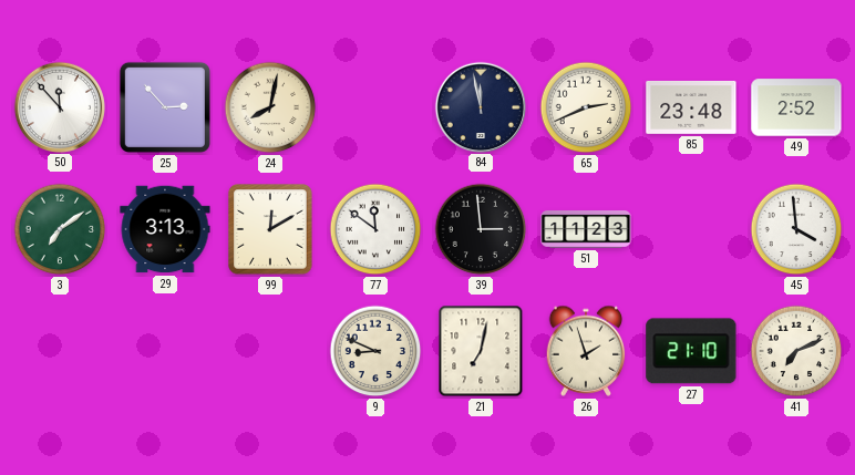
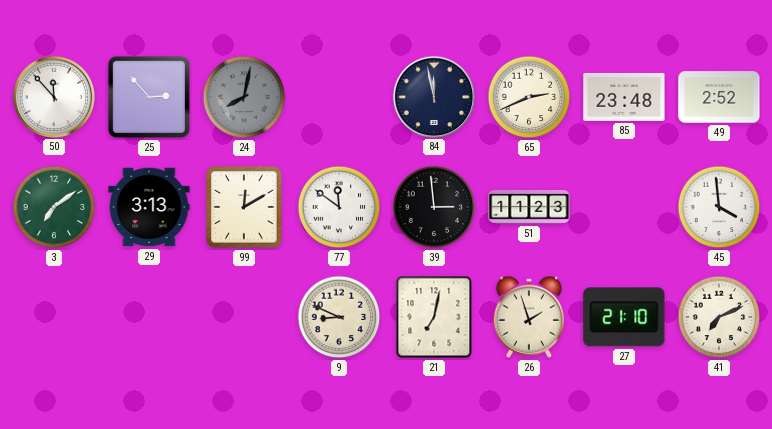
24 dial: cream -> grey (244, 97)
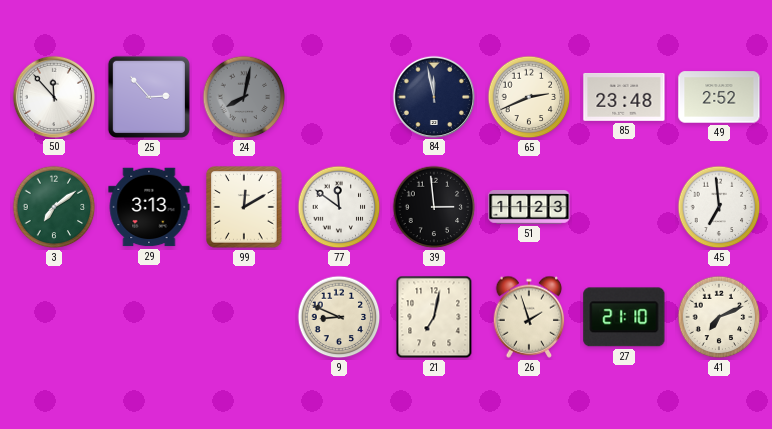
45: 3:59 -> 6:59 (719, 207)
